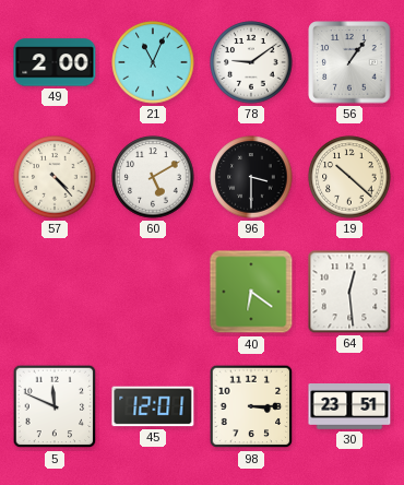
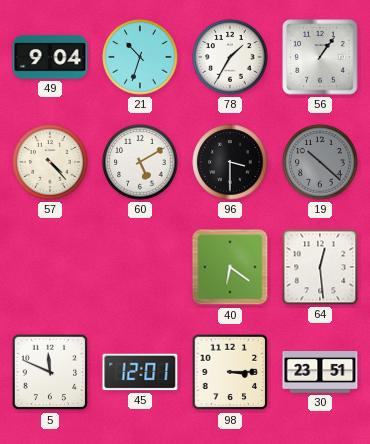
49: 2:00 -> 9:04 (50, 57)
21: 11:04 -> 10:33 (140, 57)
78: 9:09 -> 1:35 (230, 57)
19 dial: cream -> grey (320, 162)
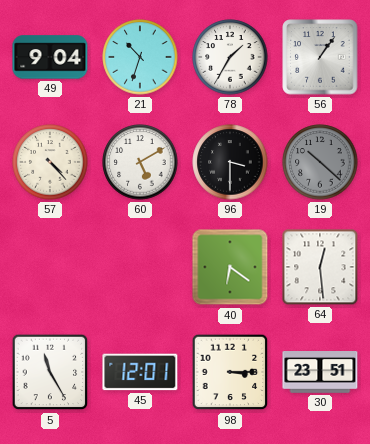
5: 11:49 -> 11:25 (50, 372)
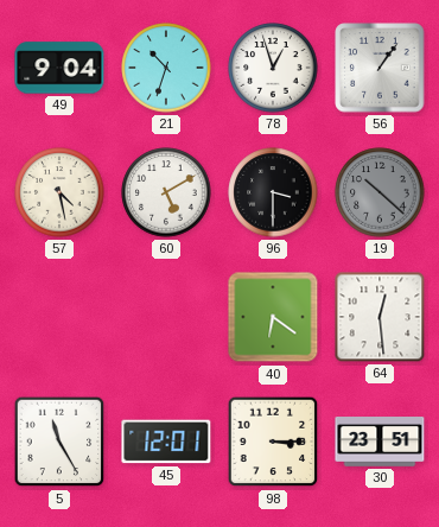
78: 1:35 -> 12:57 (273, 68)
57: 4:23 -> 4:28 (59, 192)
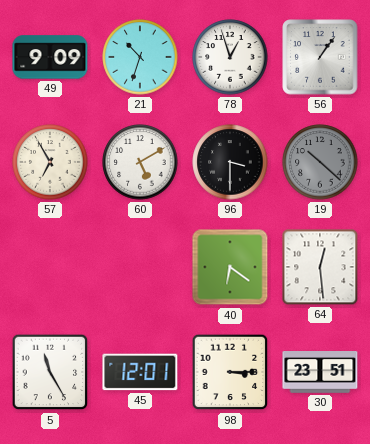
49: 9:04 -> 9:09 (50, 57)
57: 4:28 -> 6:55 (50, 162)
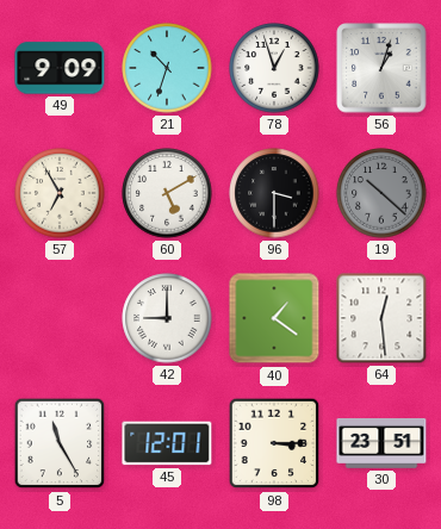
56: 1:06 -> 1:03 (381, 68)
42: none -> 9:00 (167, 318)
40: 6:21 -> 1:21 (274, 318)
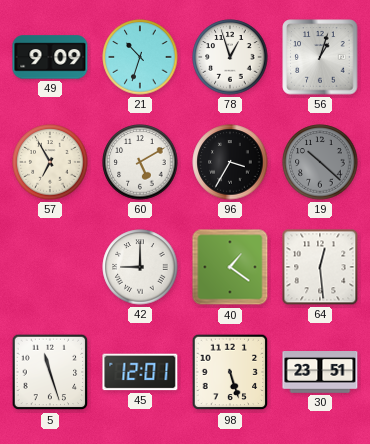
96: 3:30 -> 3:35 (230, 162)
5: 11:25 -> 11:27 (50, 372)
98: 3:15 -> 5:27 (230, 372)
